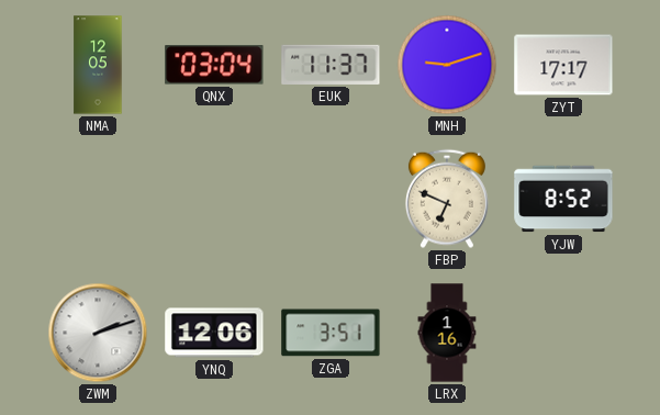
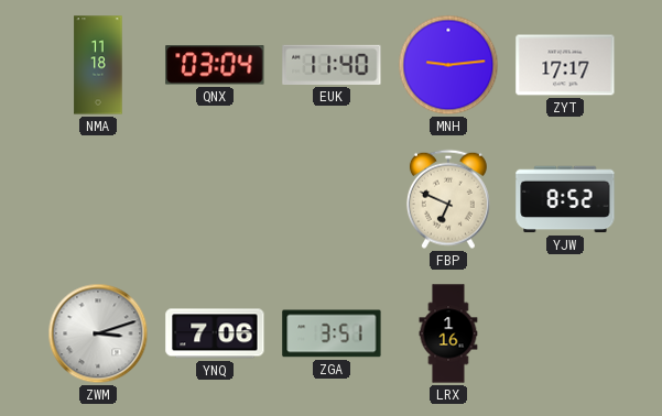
NMA: 12:05 -> 11:18 (98, 65)
EUK: 11:37 -> 11:40 (332, 65)
MNH: 9:12 -> 9:14 (448, 65)
ZWM: 2:12 -> 3:12 (98, 333)
YNQ: 12:06 -> 7:06 (215, 333)
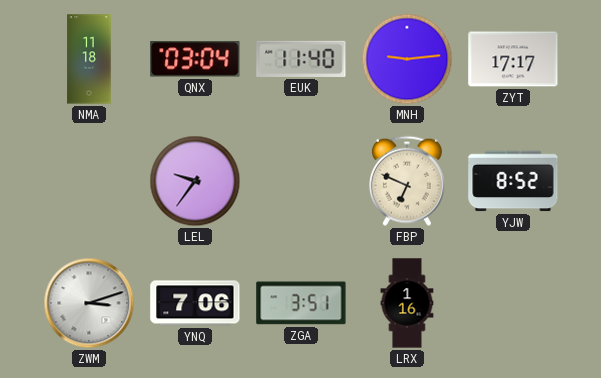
LEL: none -> 9:36 (195, 181)
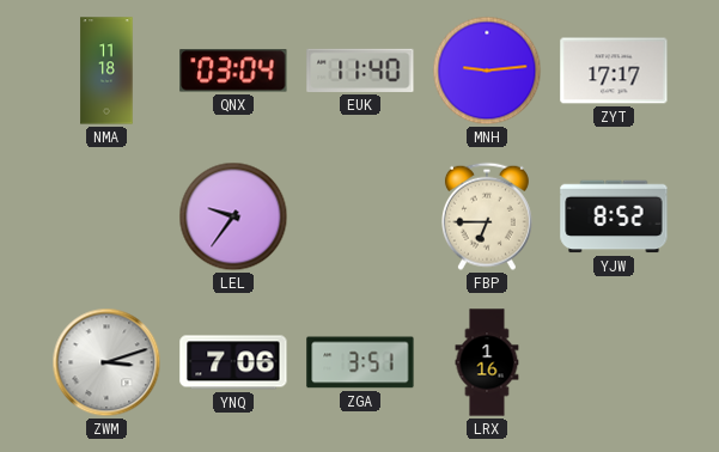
FBP: 6:49 -> 6:45 (487, 216)
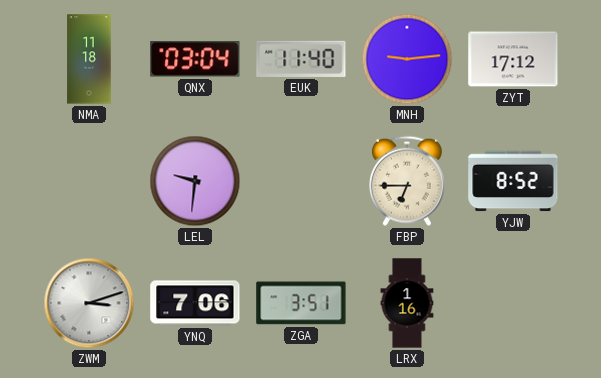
ZYT: 17:17 -> 17:12 (513, 59)
LEL: 9:36 -> 9:31 (195, 181)
